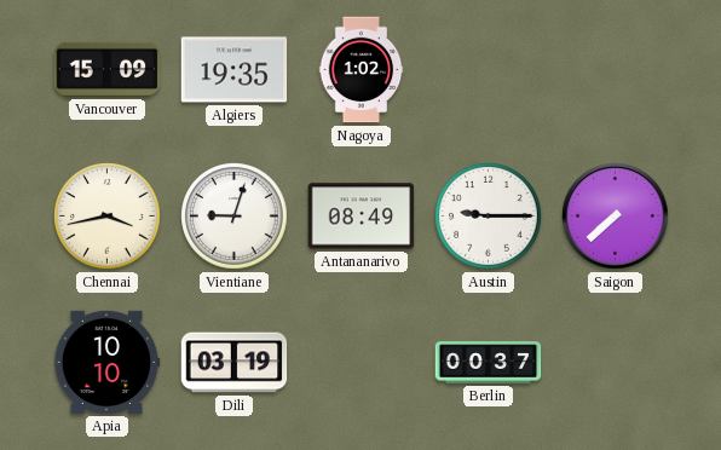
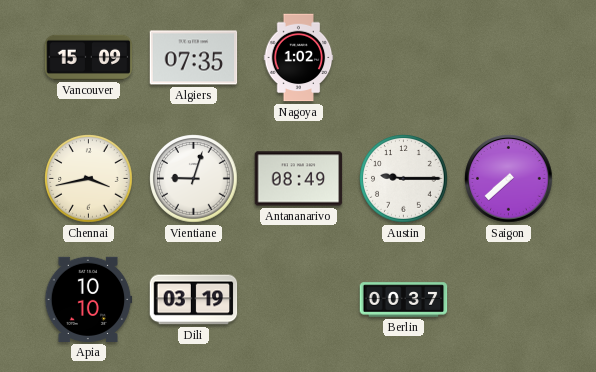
Algiers: 19:35 -> 07:35 (194, 58)
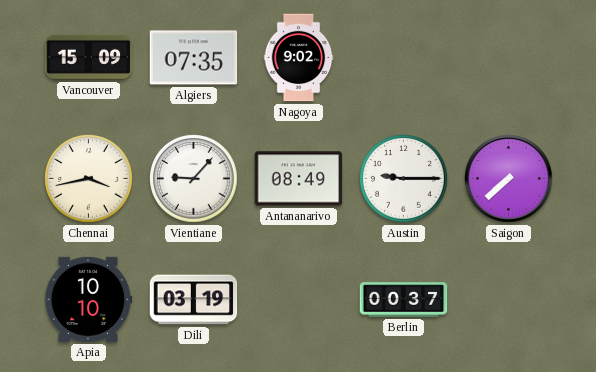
Nagoya: 1:02 -> 9:02 (299, 58)
Vientiane: 9:03 -> 9:07 (194, 179)
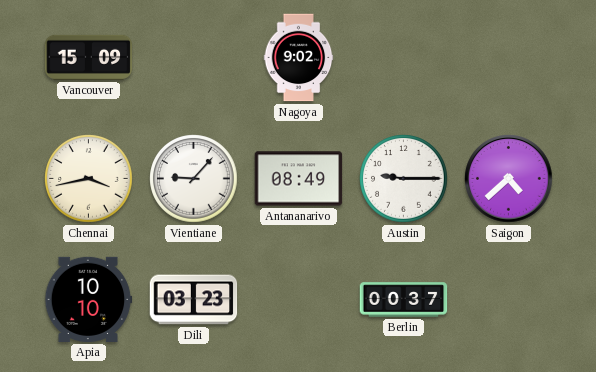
Algiers: 07:35 -> none (194, 58)
Saigon: 7:38 -> 4:38 (509, 179)
Dili: 03:19 -> 03:23 (194, 300)
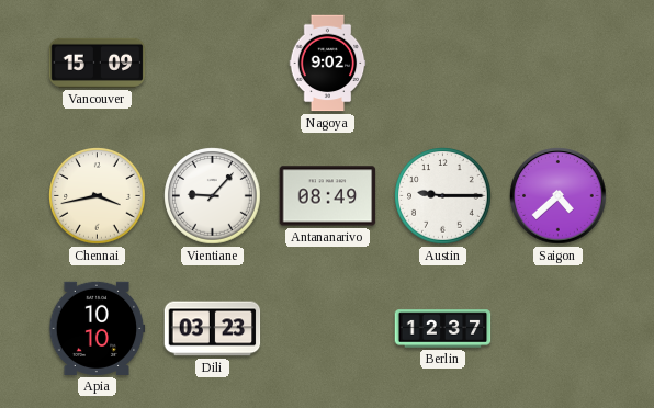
Berlin: 00:37 -> 12:37 (443, 329)
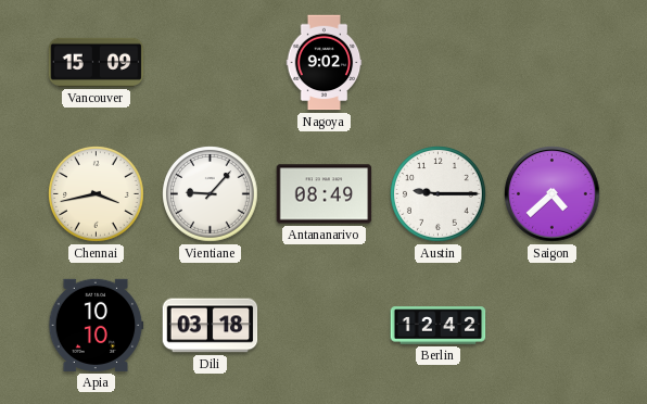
Dili: 03:23 -> 03:18 (211, 326)
Berlin: 12:37 -> 12:42 (439, 326)
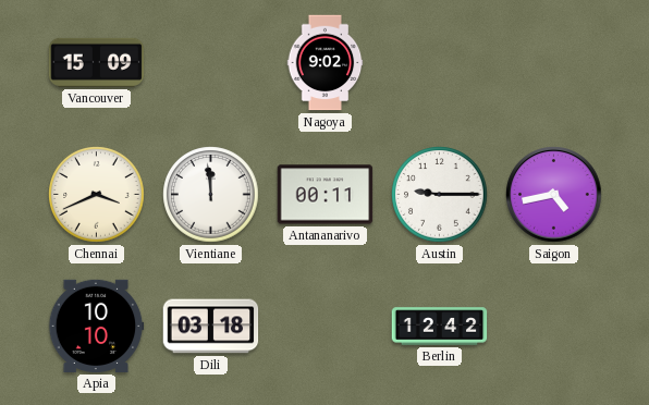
Chennai: 3:43 -> 3:41 (97, 195)
Vientiane: 9:07 -> 11:59 (211, 195)
Antananarivo: 08:49 -> 00:11 (326, 195)
Saigon: 4:38 -> 4:43 (554, 195)
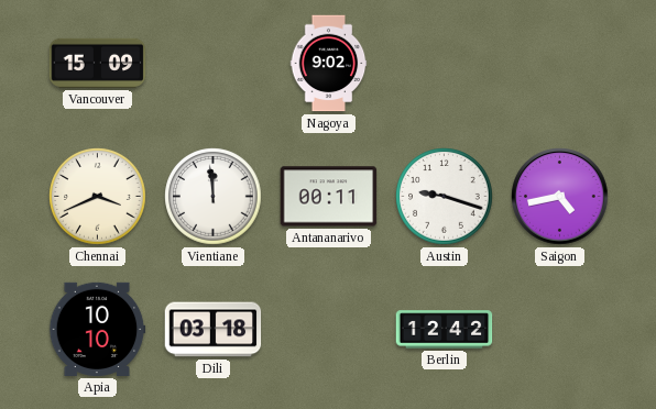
Austin: 9:15 -> 9:18 (445, 197)
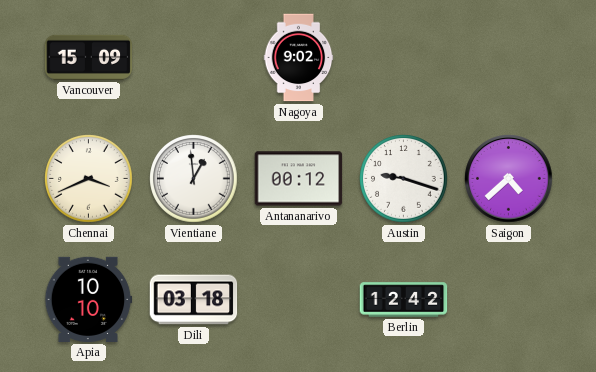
Vientiane: 11:59 -> 12:59 (194, 179)
Antananarivo: 00:11 -> 00:12 (299, 179)
Saigon: 4:43 -> 4:38 (509, 179)
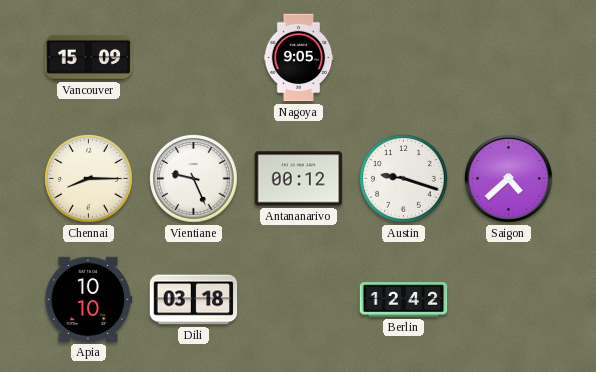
Nagoya: 9:02 -> 9:05 (299, 58)
Chennai: 3:41 -> 8:15 (89, 179)
Vientiane: 12:59 -> 9:26 (194, 179)
